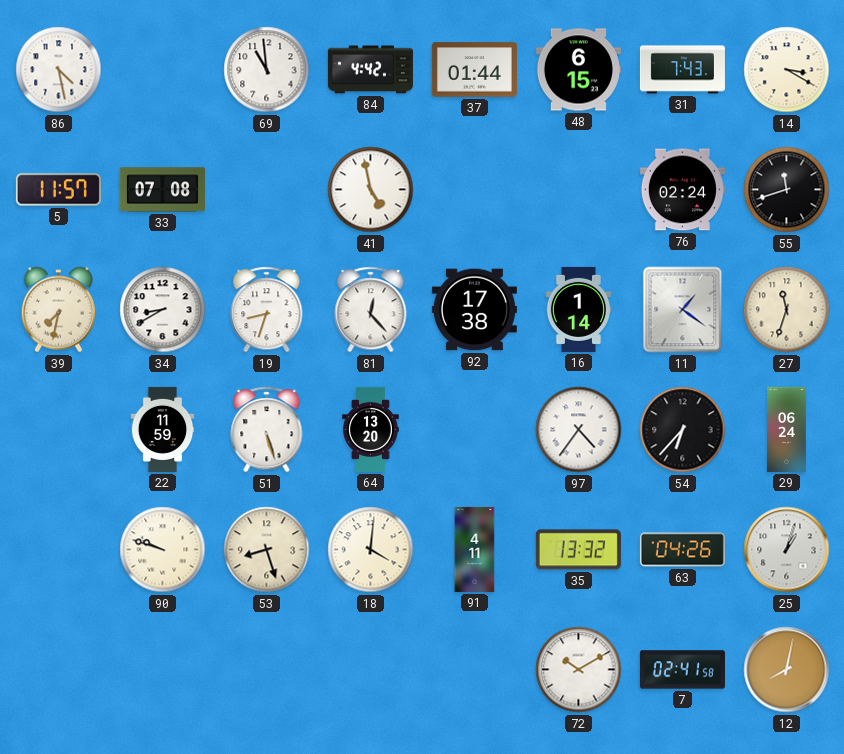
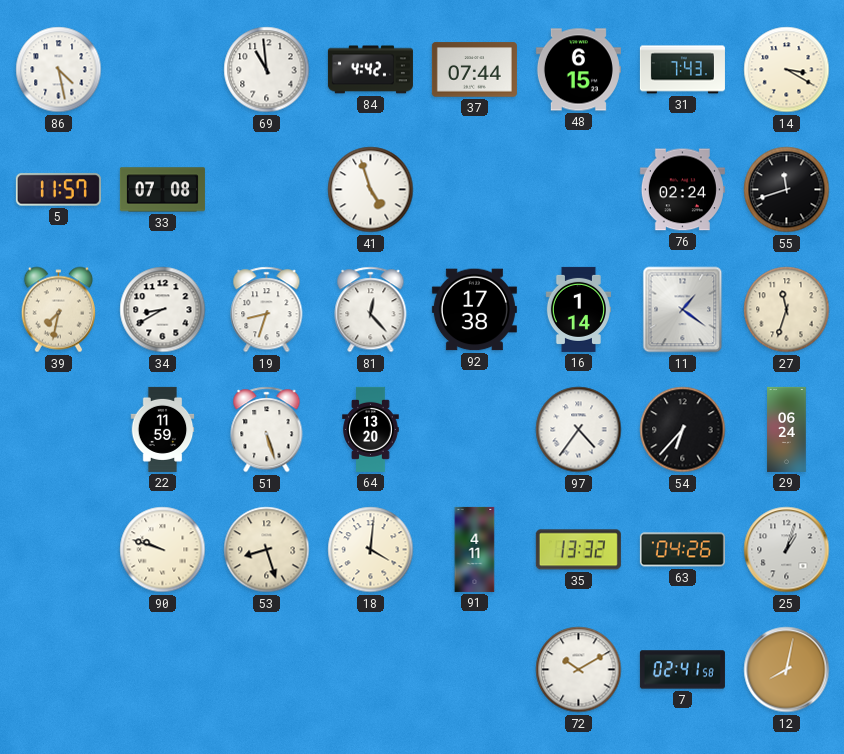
37: 01:44 -> 07:44 (474, 70)
41: 4:58 -> 4:57 (371, 190)
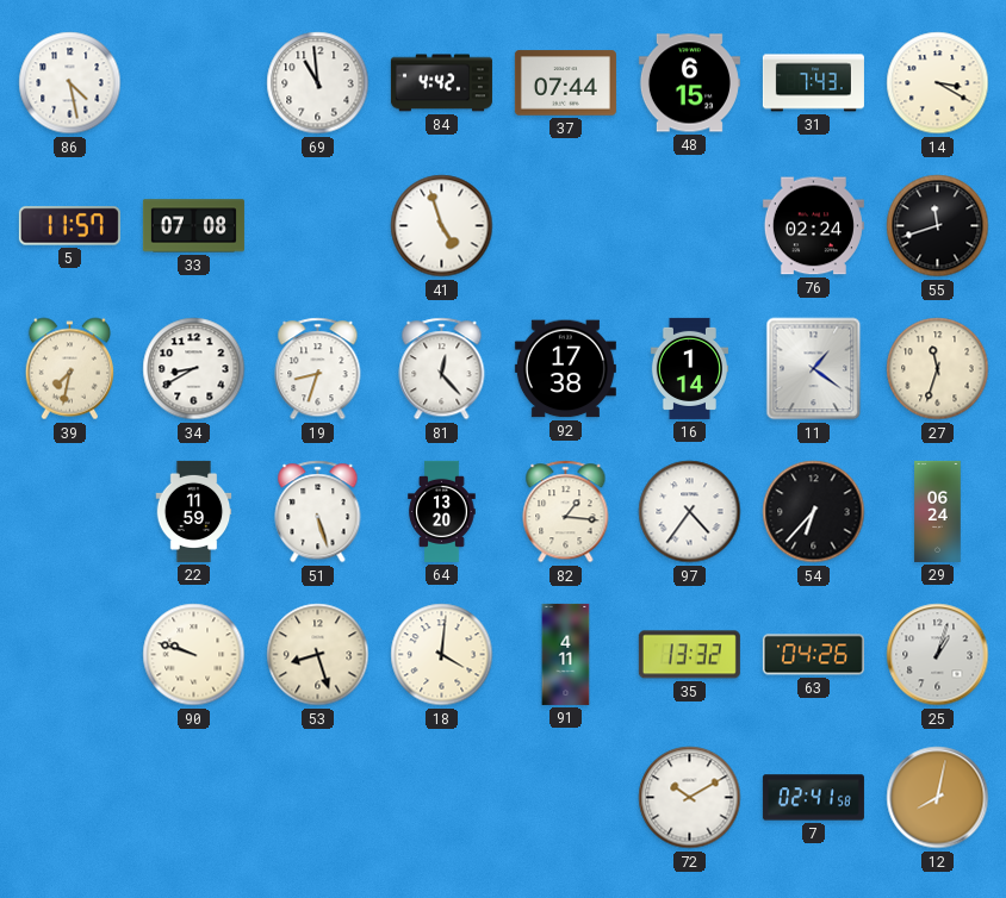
82: none -> 1:16 (566, 512)
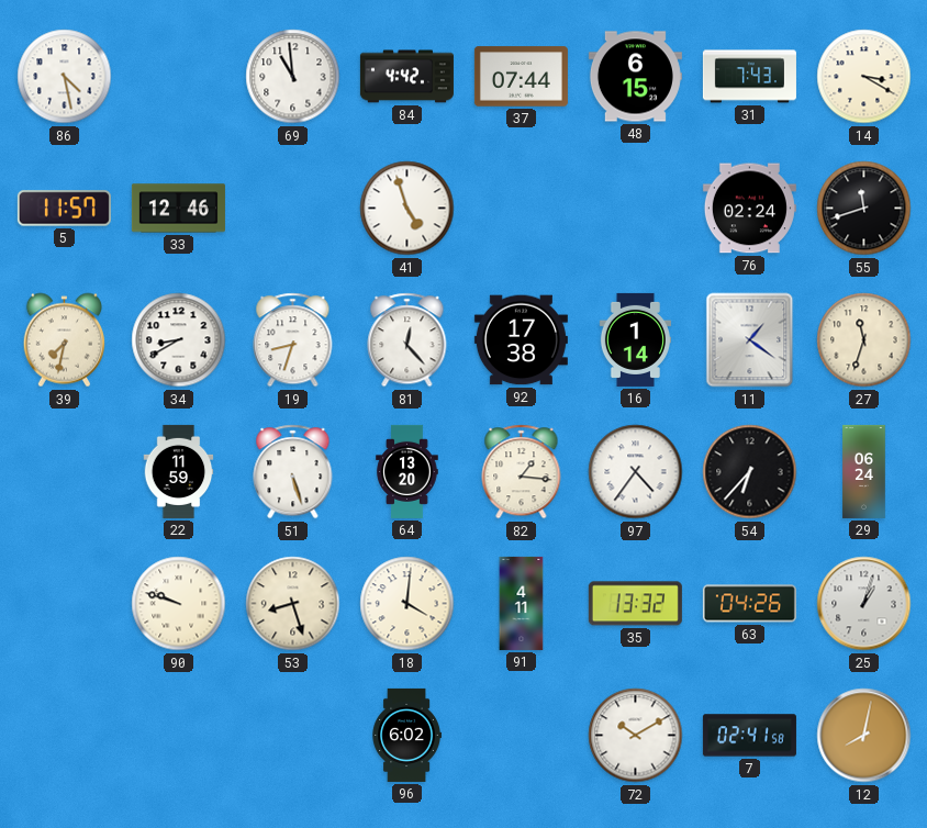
33: 07:08 -> 12:46 (178, 209)
96: none -> 6:02 (406, 735)
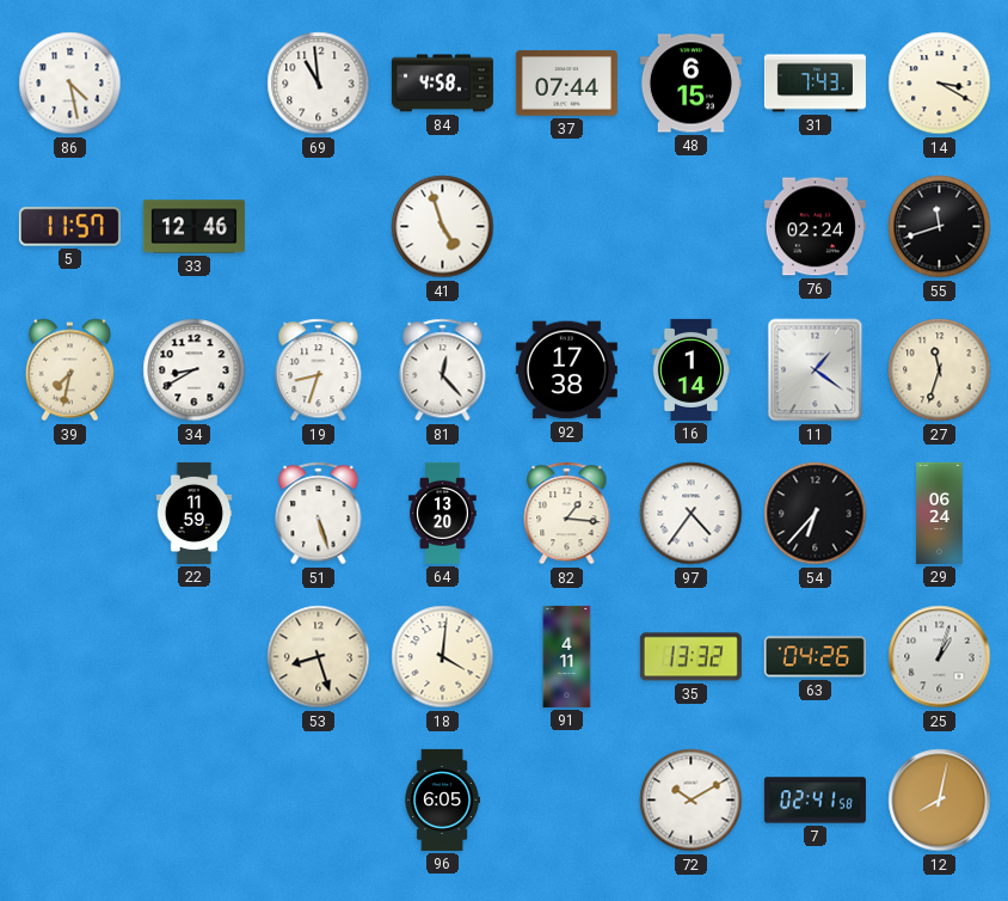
84: 4:42 -> 4:58 (442, 84)
90: 9:48 -> none (179, 604)
96: 6:02 -> 6:05 (442, 799)
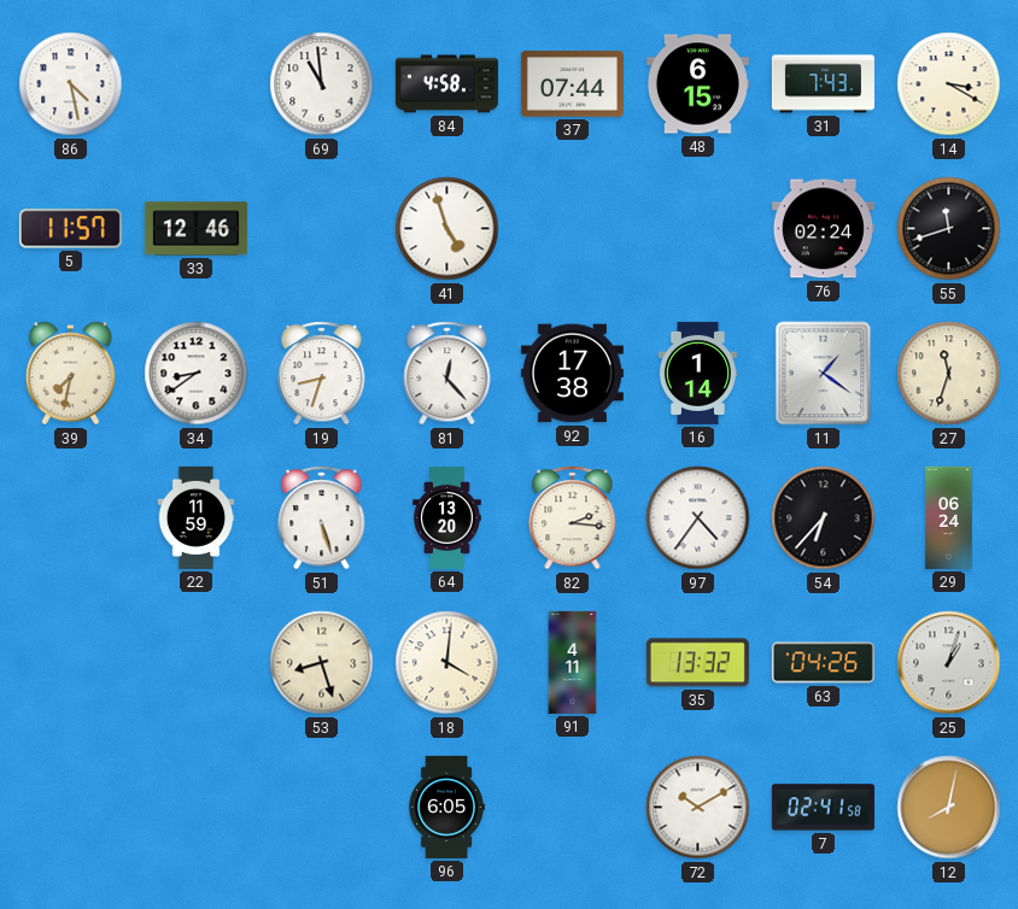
34: 8:40 -> 8:39 (197, 374)
82: 1:16 -> 2:16 (573, 518)
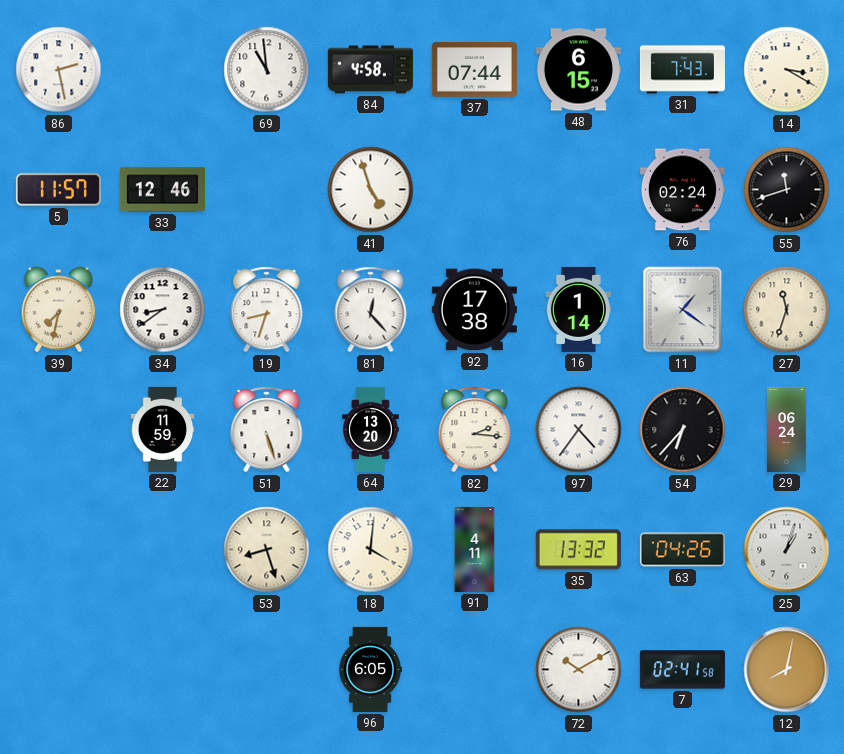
86: 4:28 -> 2:28 (59, 70)
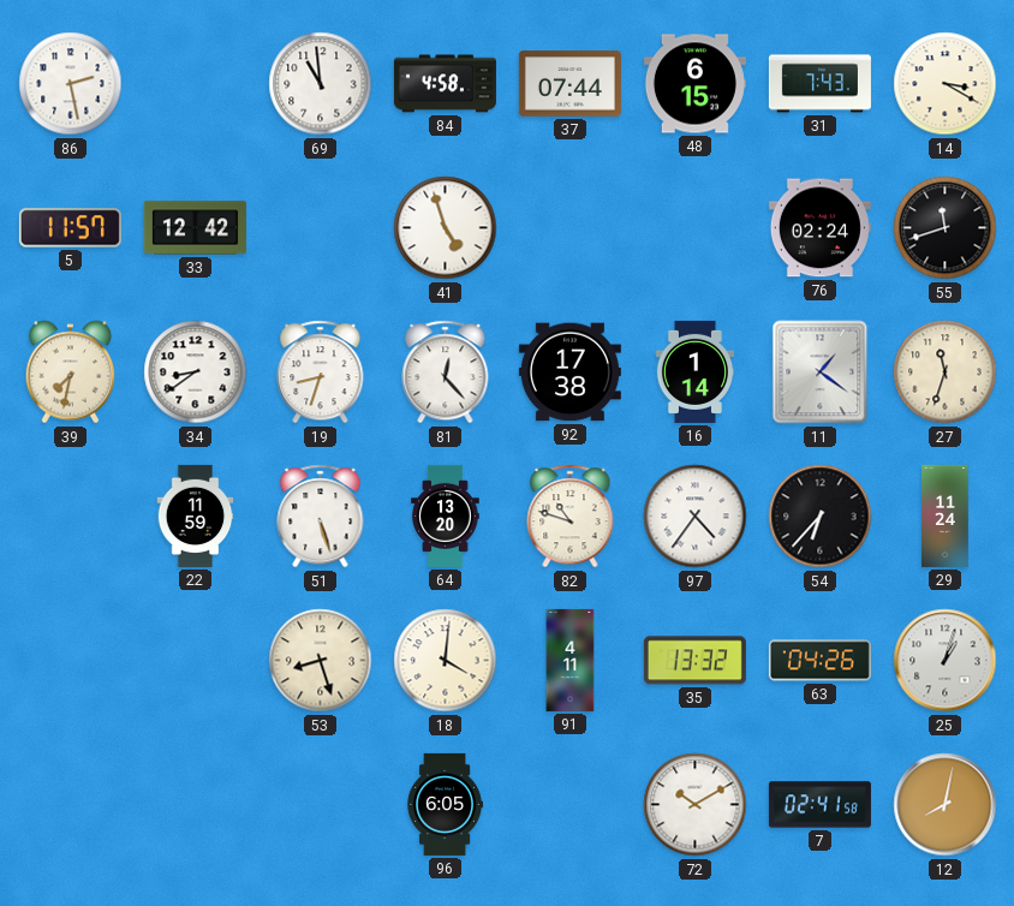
33: 12:46 -> 12:42 (195, 228)
82: 2:16 -> 10:48 (571, 517)
29: 06:24 -> 11:24 (946, 515)
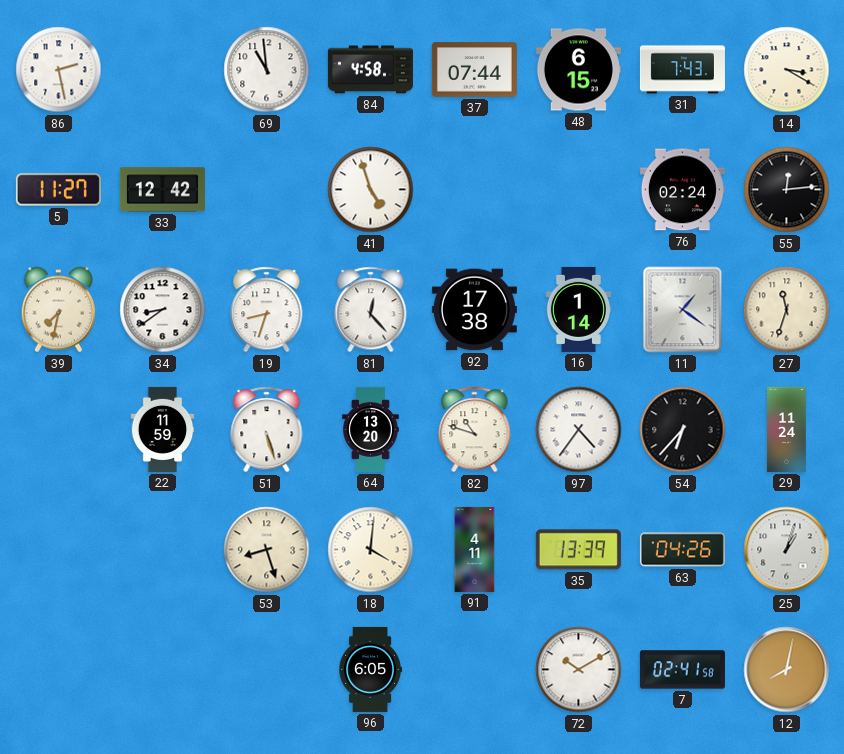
5: 11:57 -> 11:27 (58, 190)
55: 11:42 -> 12:14 (787, 190)
35: 13:32 -> 13:39 (578, 550)
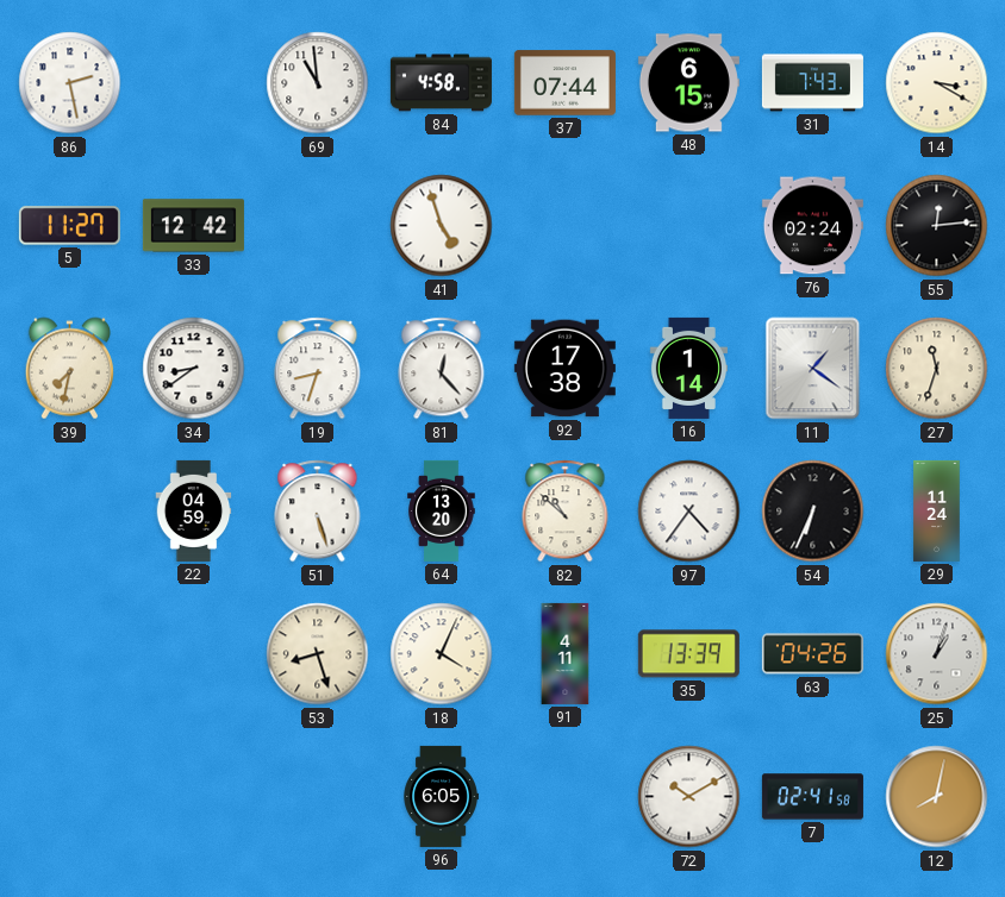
22: 11:59 -> 04:59 (194, 510)
82: 10:48 -> 10:52 (566, 512)
54: 6:37 -> 6:34 (813, 512)
18: 4:01 -> 4:04 (442, 654)
